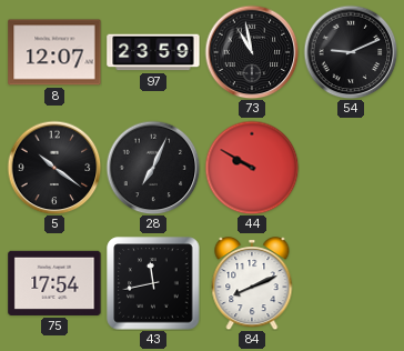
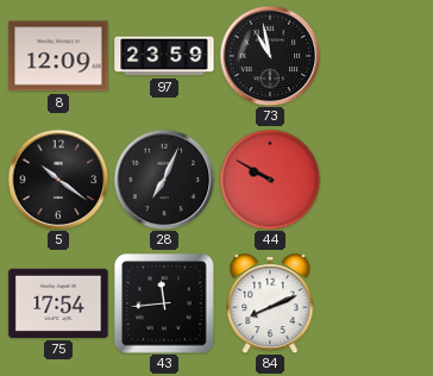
8: 12:07 -> 12:09 (58, 56)
54: 9:11 -> none (351, 52)
43: 11:43 -> 11:44 (164, 303)
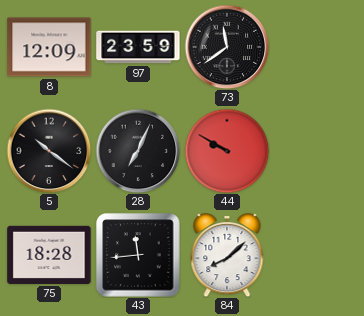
73: 10:58 -> 11:39 (227, 47)
75: 17:54 -> 18:28 (49, 255)
84: 8:11 -> 8:08 (227, 256)
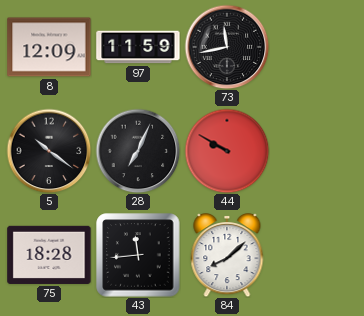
97: 23:59 -> 11:59 (138, 47)
73: 11:39 -> 11:43 (227, 47)
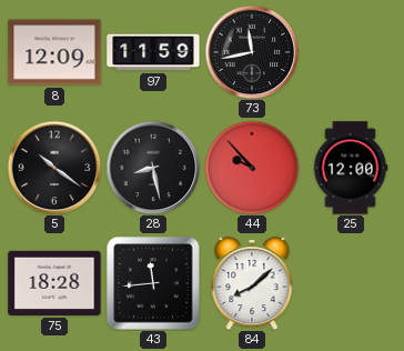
28: 7:04 -> 8:28 (153, 168)
44: 9:50 -> 9:53 (252, 168)
25: none -> 12:00 (351, 168)
